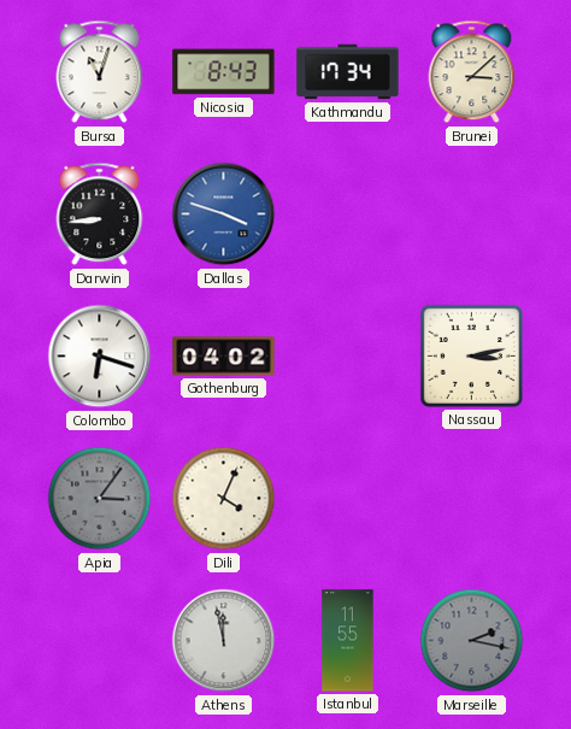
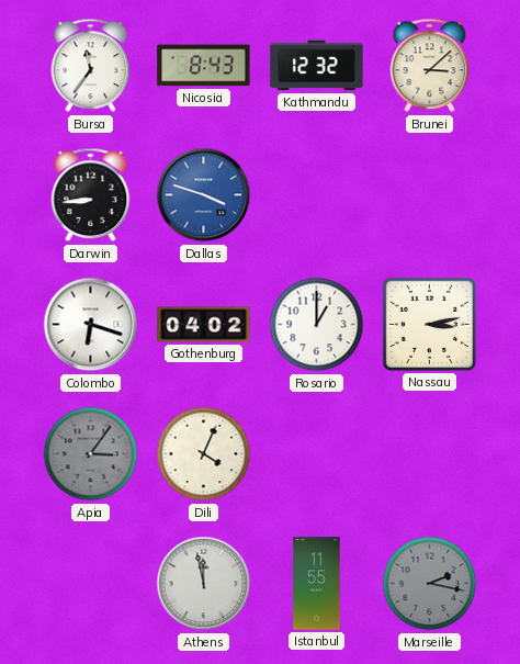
Bursa: 11:03 -> 11:36 (91, 66)
Kathmandu: 17:34 -> 12:32 (317, 66)
Rosario: none -> 1:00 (317, 325)
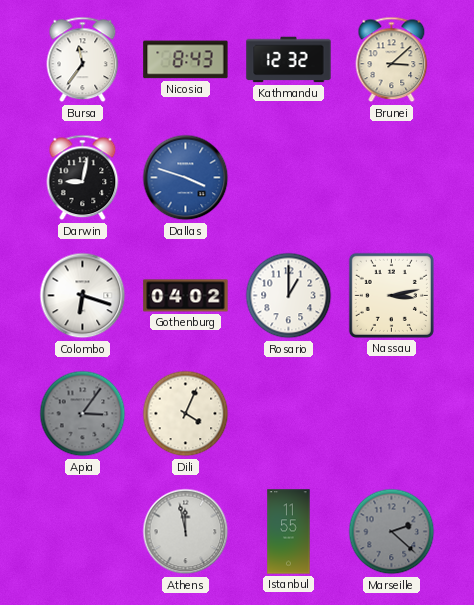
Darwin: 8:44 -> 9:02 (83, 178)
Marseille: 2:17 -> 2:22 (392, 532)
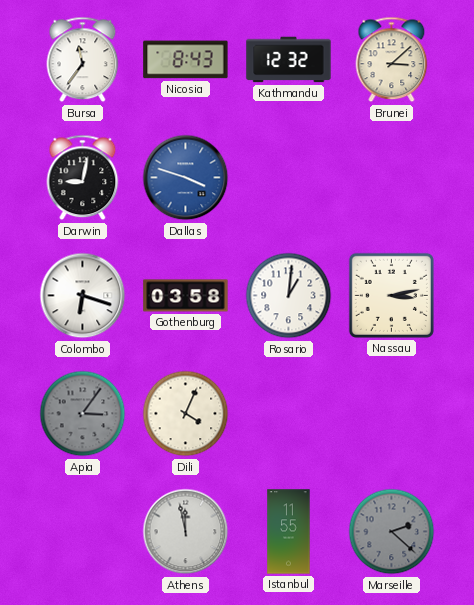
Gothenburg: 04:02 -> 03:58 (186, 296)
Rosario: 1:00 -> 1:01 (289, 296)
